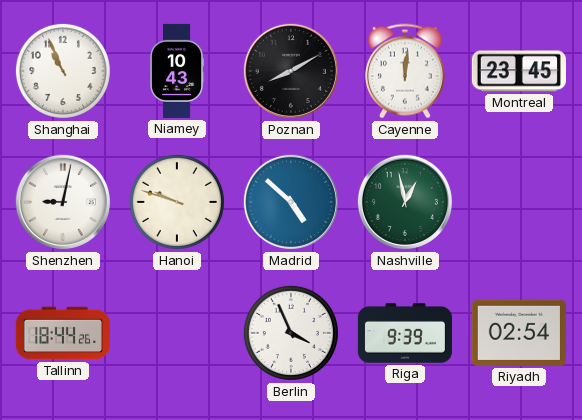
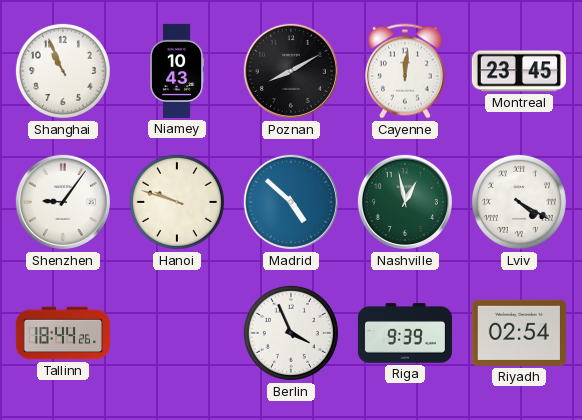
Shenzhen: 9:02 -> 9:06 (63, 202)
Lviv: none -> 4:20 (519, 202)
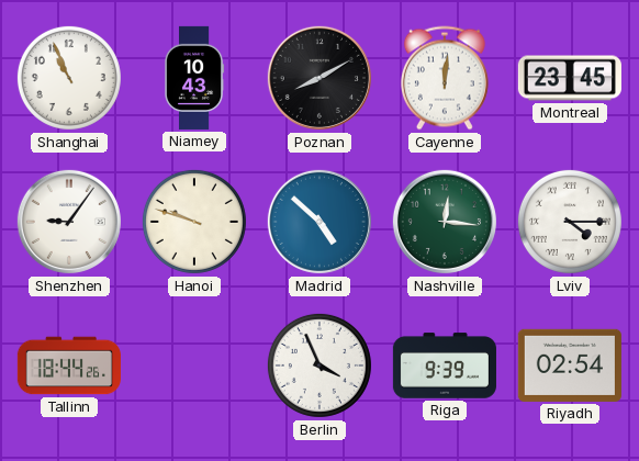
Nashville: 12:58 -> 12:16 (445, 222)
Lviv: 4:20 -> 4:15 (570, 222)
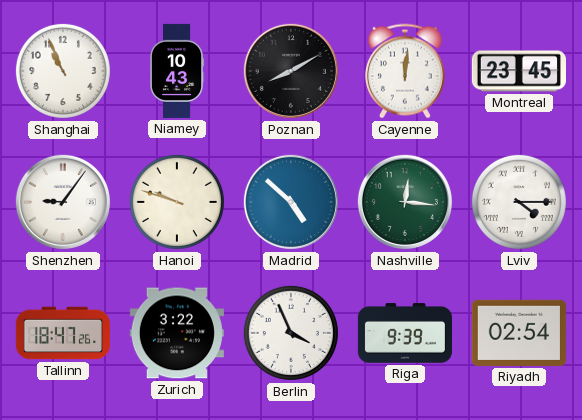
Tallinn: 18:44 -> 18:47 (63, 333)
Zurich: none -> 3:22 (177, 333)
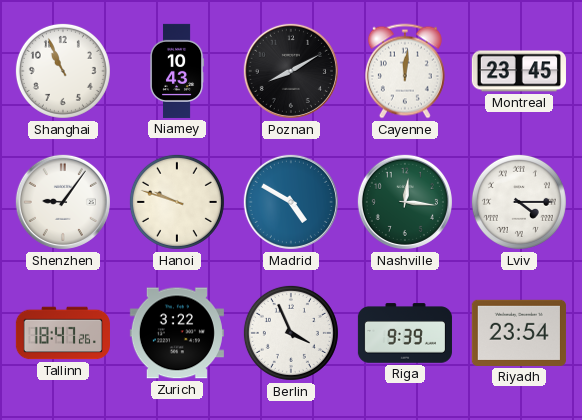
Madrid: 4:52 -> 4:50 (291, 202)
Riyadh: 02:54 -> 23:54 (519, 333)
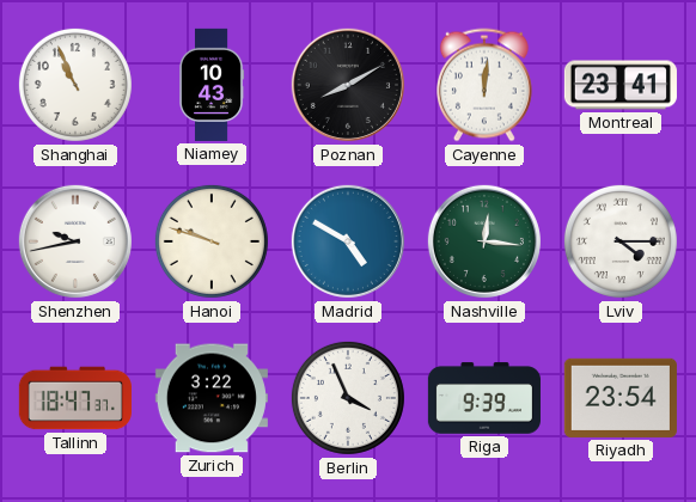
Montreal: 23:45 -> 23:41 (621, 85)
Shenzhen: 9:06 -> 9:43 (75, 241)
Tallinn: 18:47:26 -> 18:47:37 (75, 398)
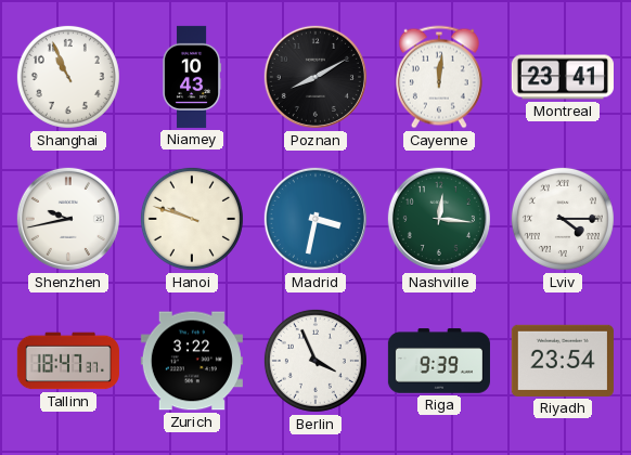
Madrid: 4:50 -> 3:32 (315, 219)
